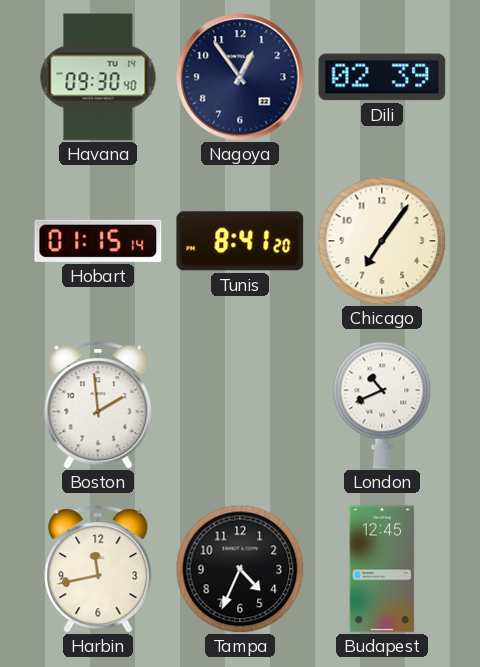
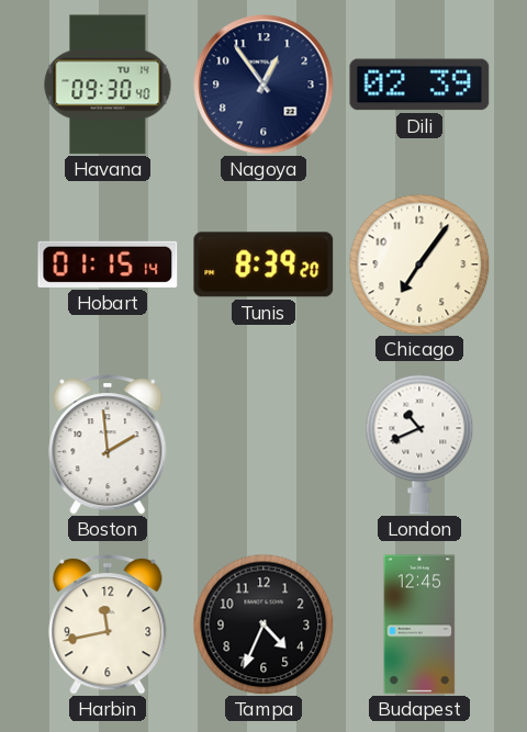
Tunis: 8:41 -> 8:39 (263, 264)
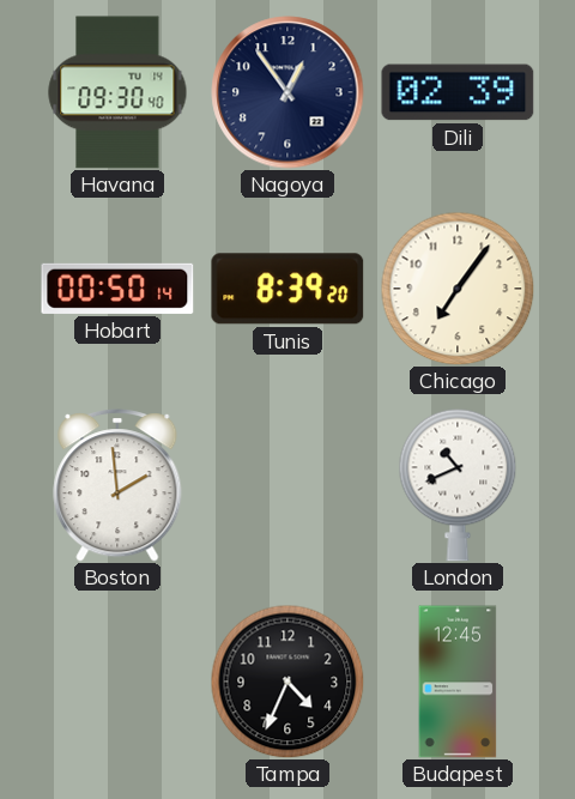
Hobart: 01:15 -> 00:50 (117, 289)
Harbin: 11:43 -> none (108, 624)
